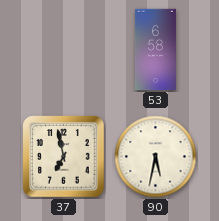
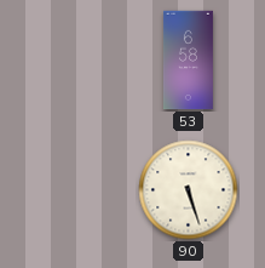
37: 6:58 -> none (64, 157)
90: 5:32 -> 5:27 (189, 190)
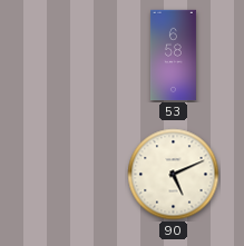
90: 5:27 -> 5:11 (174, 175)
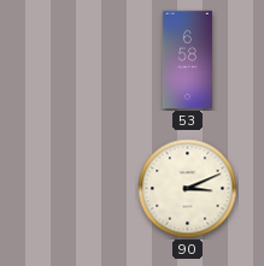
90: 5:11 -> 3:11 (188, 189)
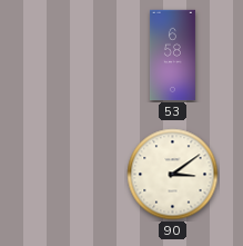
90: 3:11 -> 3:09 (173, 175)
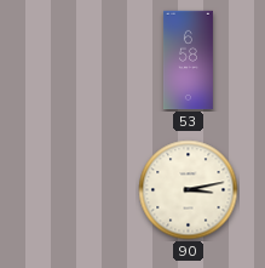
90: 3:09 -> 3:13 (189, 190)
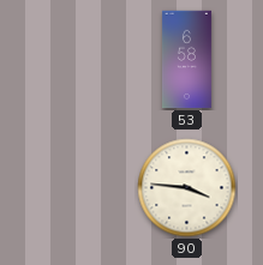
90: 3:13 -> 3:46 (187, 188)
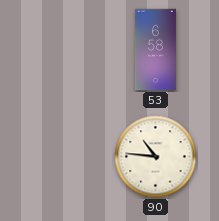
90: 3:46 -> 10:46 (156, 157)
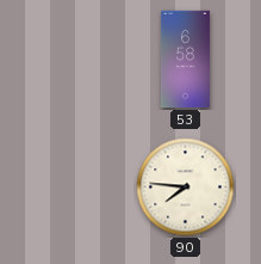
90: 10:46 -> 7:46 (186, 188)
